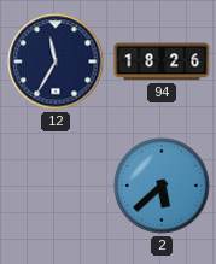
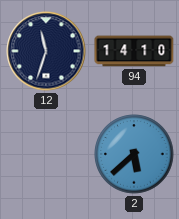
12: 11:35 -> 11:33 (46, 51)
94: 18:26 -> 14:10 (134, 51)
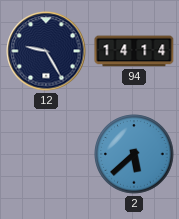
12: 11:33 -> 9:25 (46, 51)
94: 14:10 -> 14:14 (134, 51)
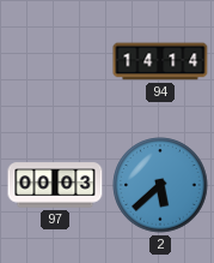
12: 9:25 -> none (46, 51)
97: none -> 00:03 (55, 185)
